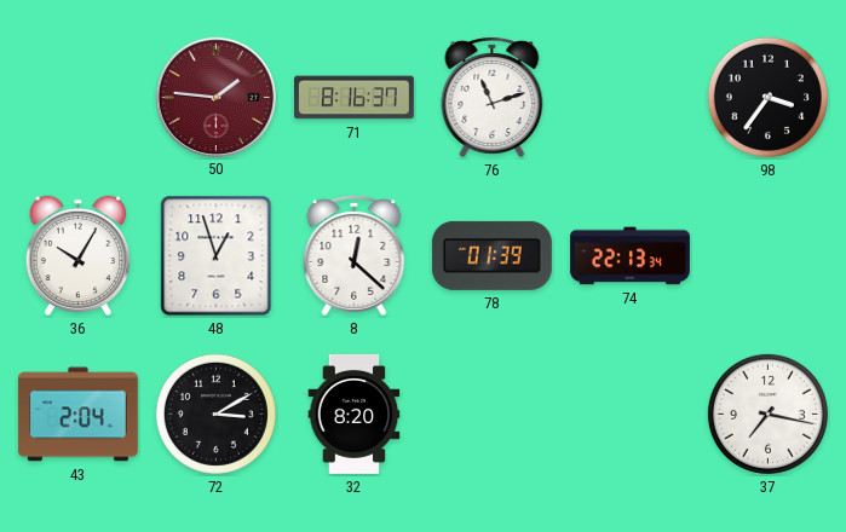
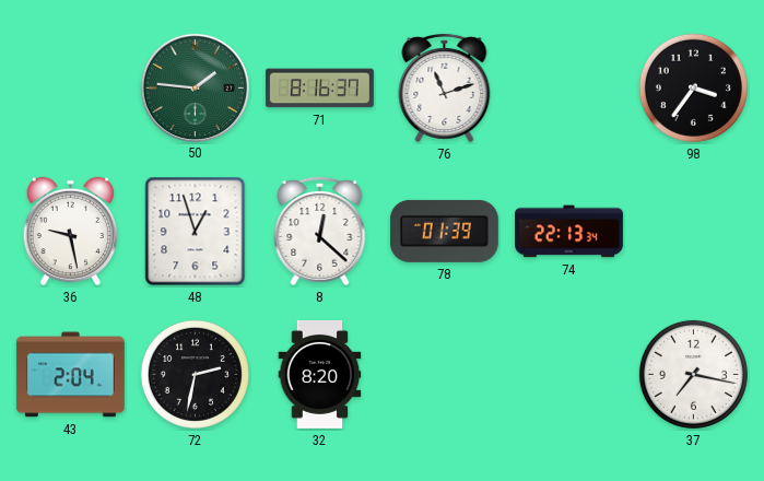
50 dial: burgundy -> green (195, 87)
36: 10:05 -> 9:28 (71, 232)
72: 3:10 -> 2:32 (195, 374)
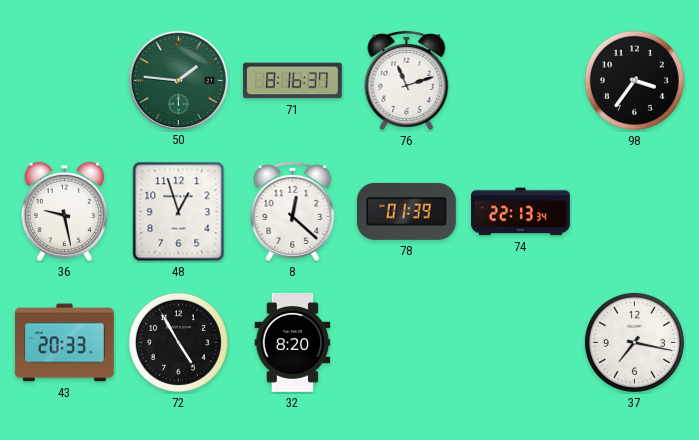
43: 2:04 -> 20:33 (64, 343)
72: 2:32 -> 4:55 (178, 342)
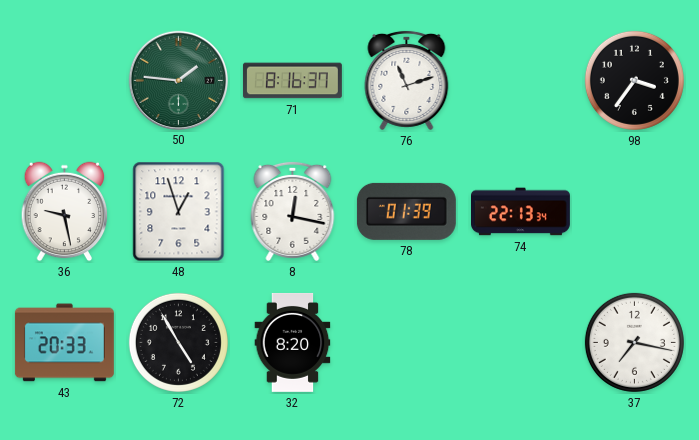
8: 12:22 -> 12:17 (293, 211)
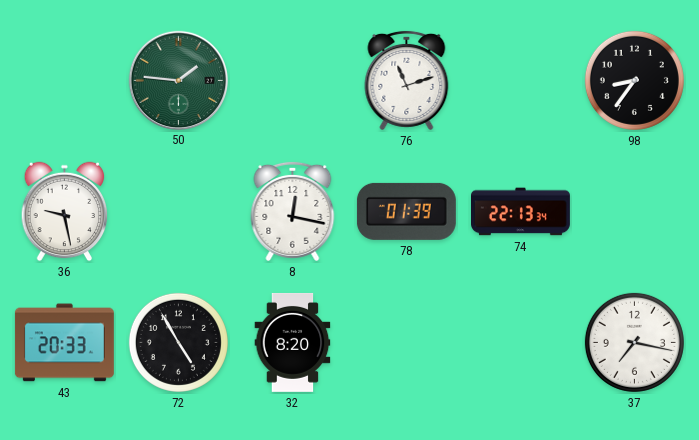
71: 8:16 -> none (292, 81)
98: 3:36 -> 8:36 (634, 80)
48: 12:57 -> none (179, 212)
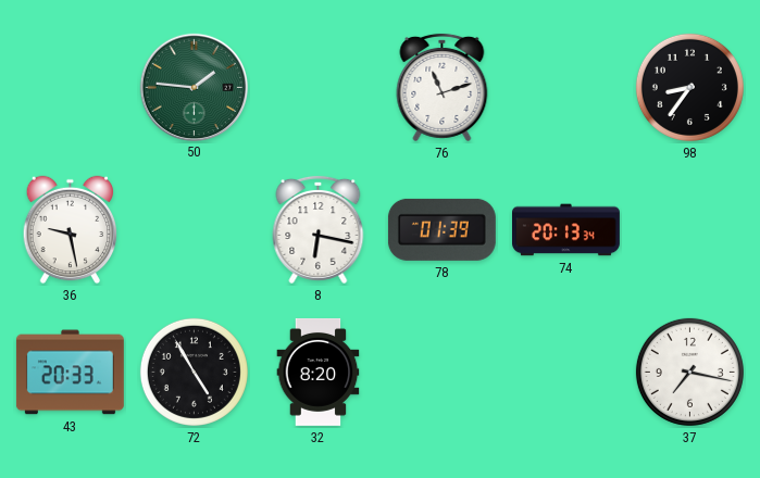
8: 12:17 -> 6:17 (319, 229)
74: 22:13 -> 20:13 (566, 230)
